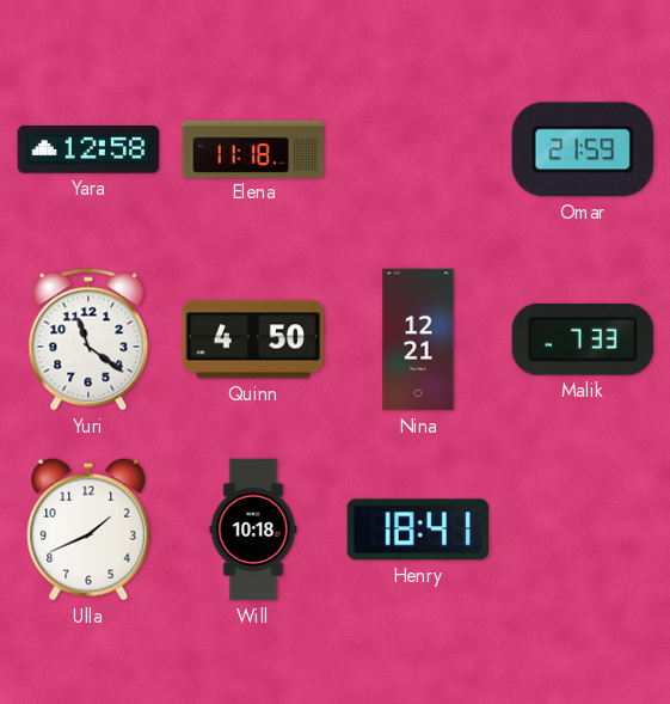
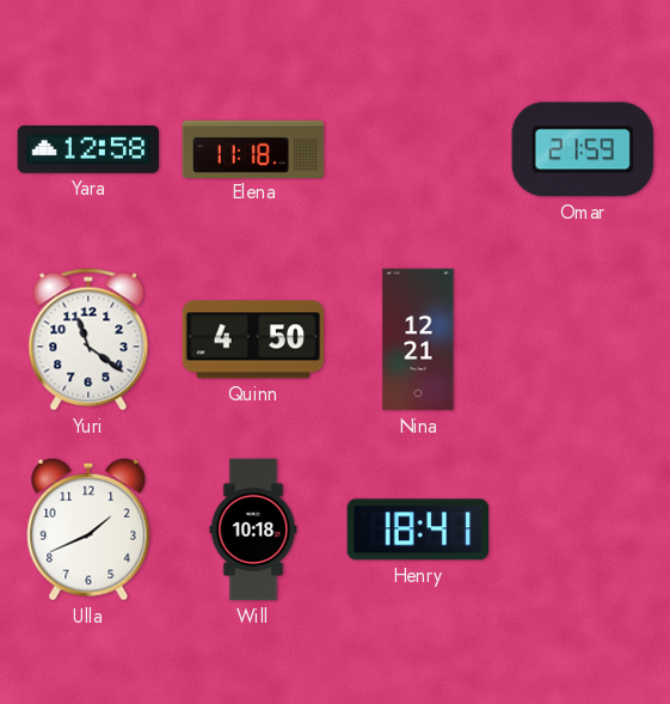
Malik: 7:33 -> none (582, 339)
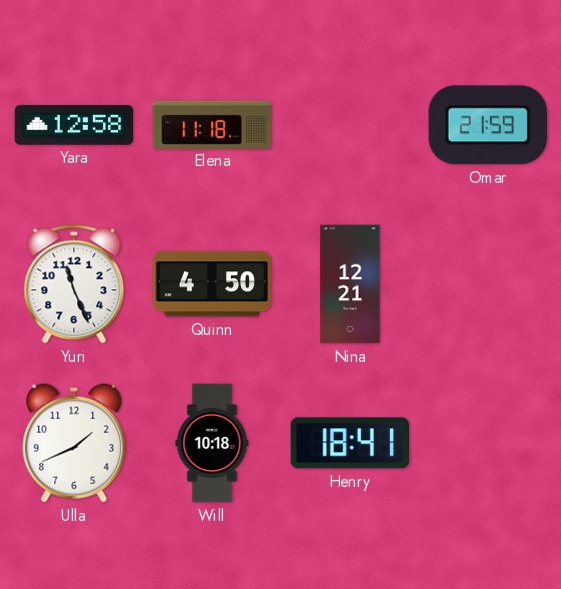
Yuri: 11:21 -> 11:26 (74, 284)
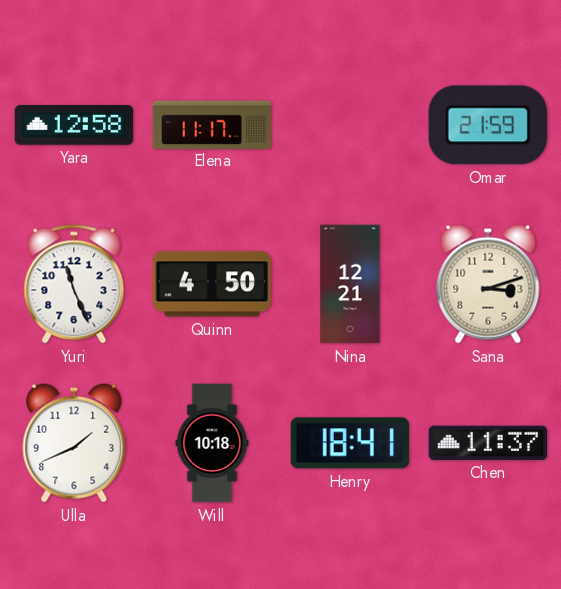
Elena: 11:18 -> 11:17 (212, 124)
Sana: none -> 3:12 (488, 284)
Chen: none -> 11:37 (488, 443)
